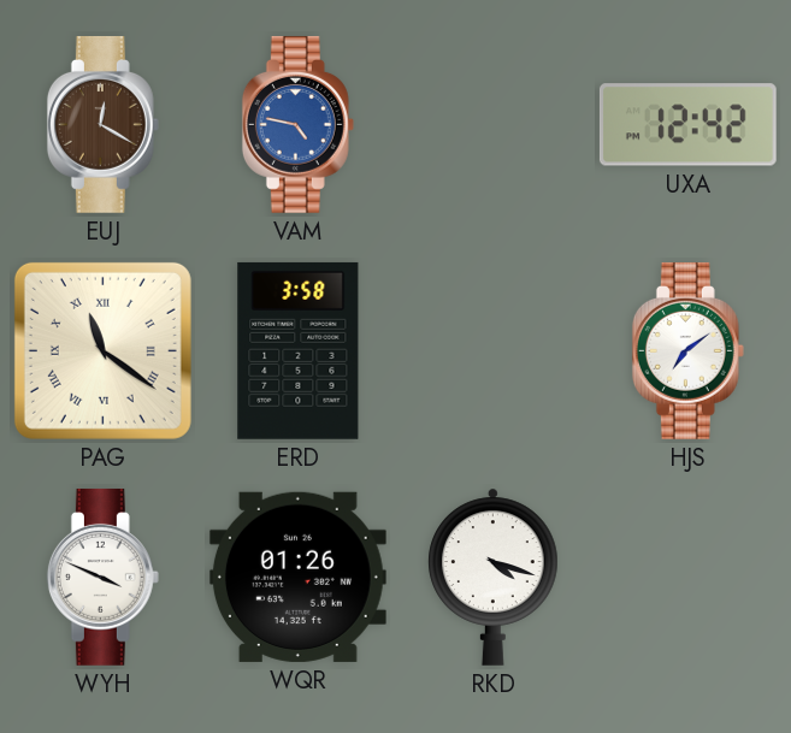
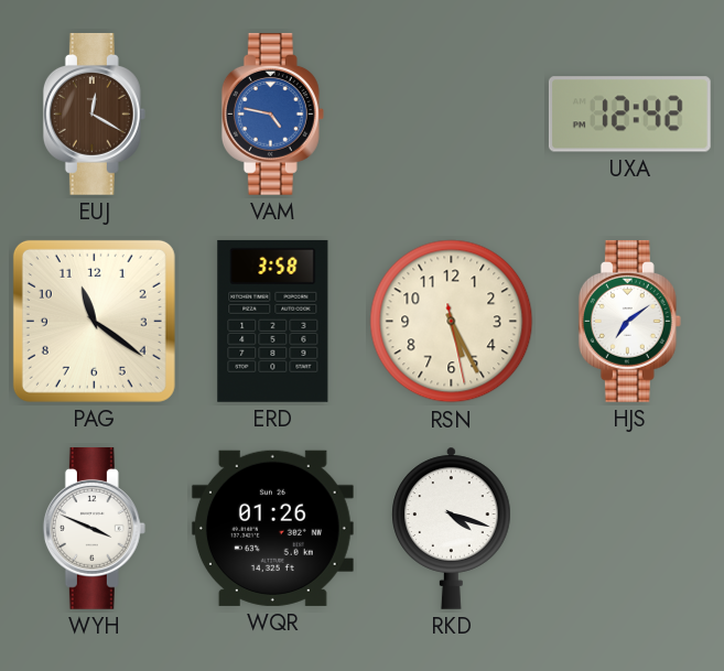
PAG numerals: Roman -> Arabic (94, 321)
RSN: none -> 5:25 (452, 322)
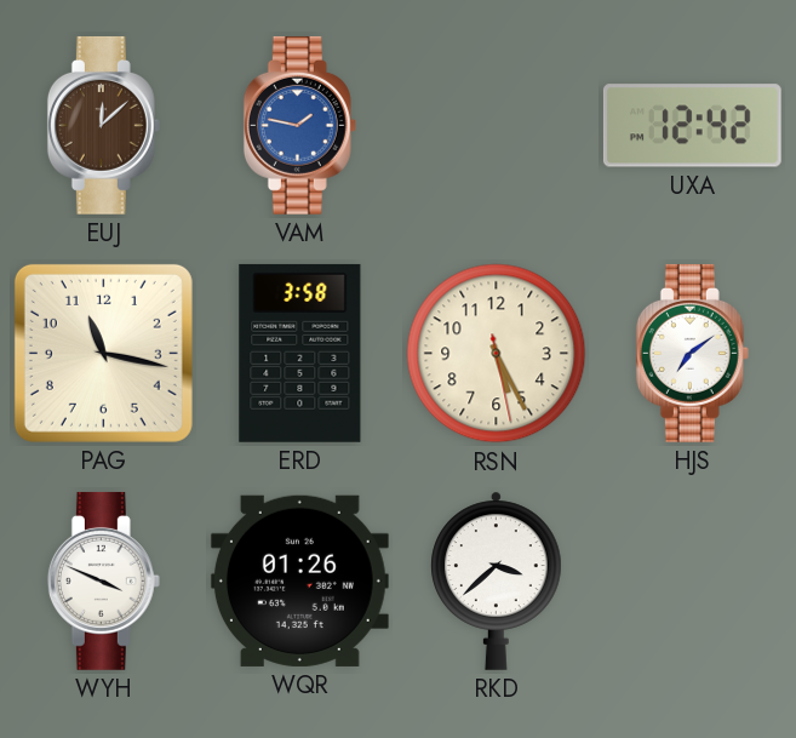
EUJ: 12:20 -> 12:08 (103, 125)
VAM: 4:47 -> 1:47 (299, 125)
PAG: 11:21 -> 11:17 (103, 353)
RKD: 4:18 -> 3:38 (497, 580)
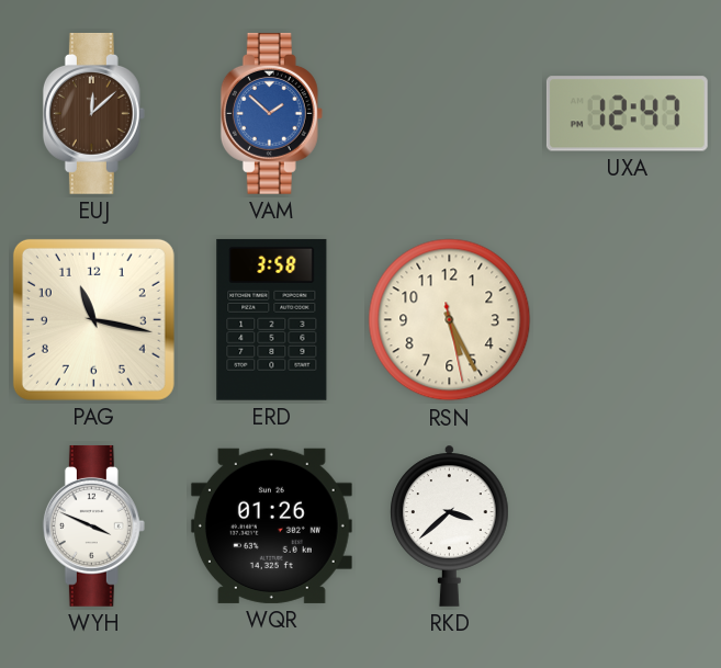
VAM: 1:47 -> 1:52 (271, 113)
UXA: 12:42 -> 12:47 (627, 114)
HJS: 7:09 -> none (692, 353)
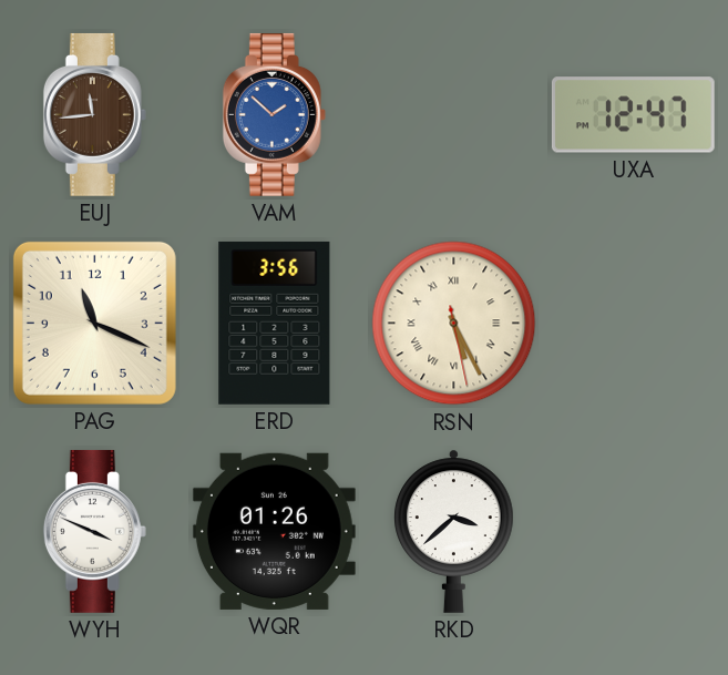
EUJ: 12:08 -> 11:44 (94, 114)
PAG: 11:17 -> 11:19 (94, 323)
ERD: 3:58 -> 3:56 (275, 323)
RSN numerals: Arabic -> Roman (454, 324)
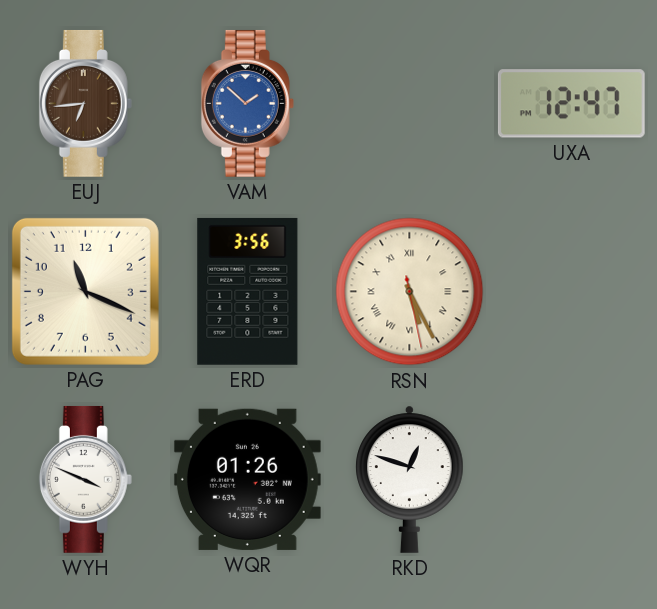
EUJ: 11:44 -> 6:44 (85, 103)
RKD: 3:38 -> 12:48 (410, 479)
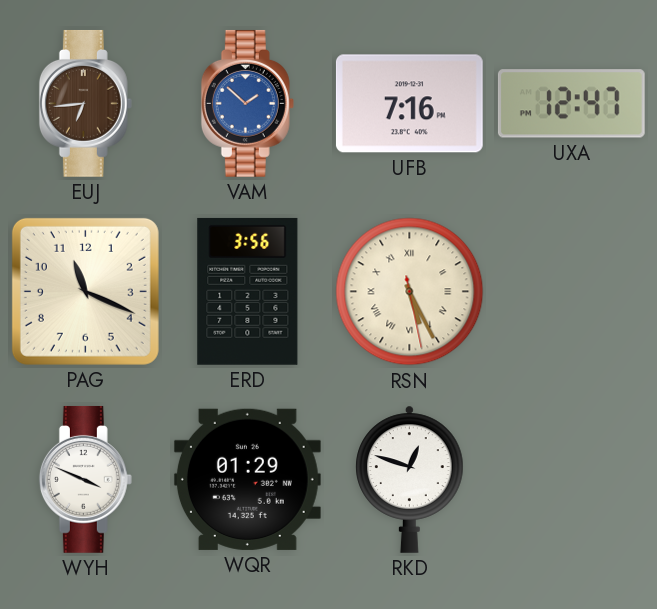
UFB: none -> 7:16 (409, 104)
WQR: 01:26 -> 01:29 (247, 479)
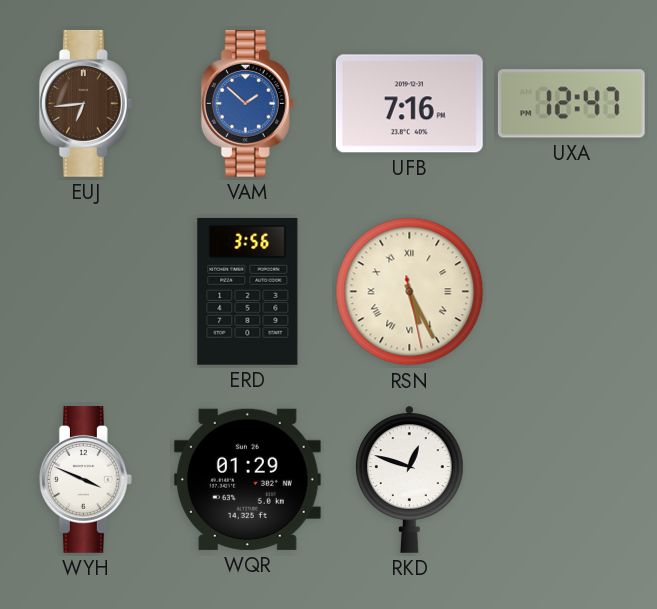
PAG: 11:19 -> none (85, 291)
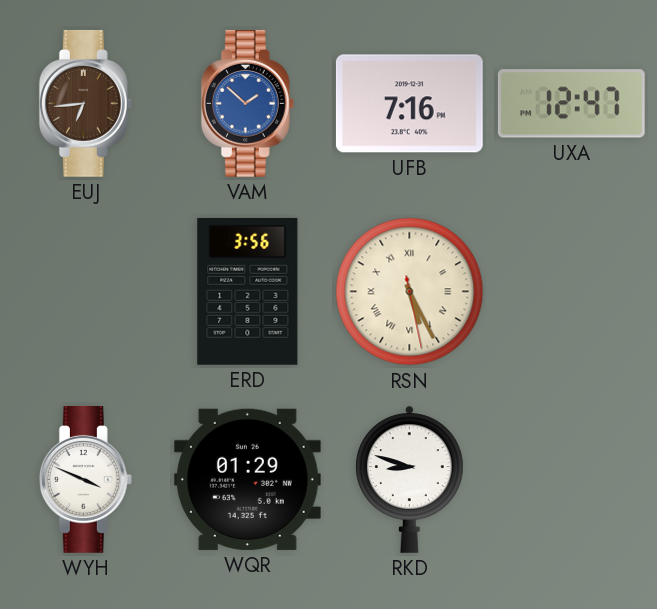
RKD: 12:48 -> 8:48 (410, 479)
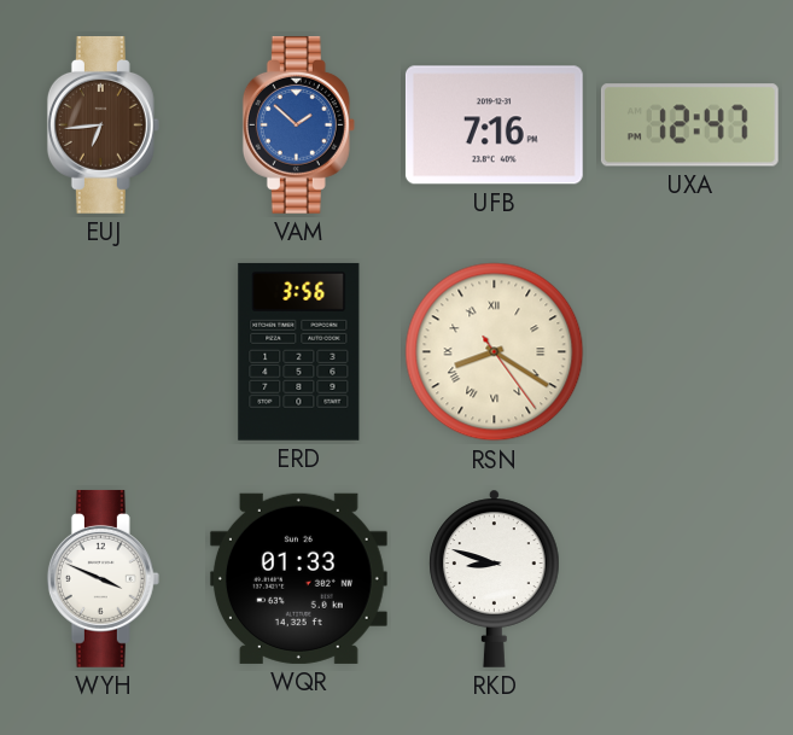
RSN: 5:25 -> 8:20 (495, 352)
WQR: 01:29 -> 01:33 (298, 578)
